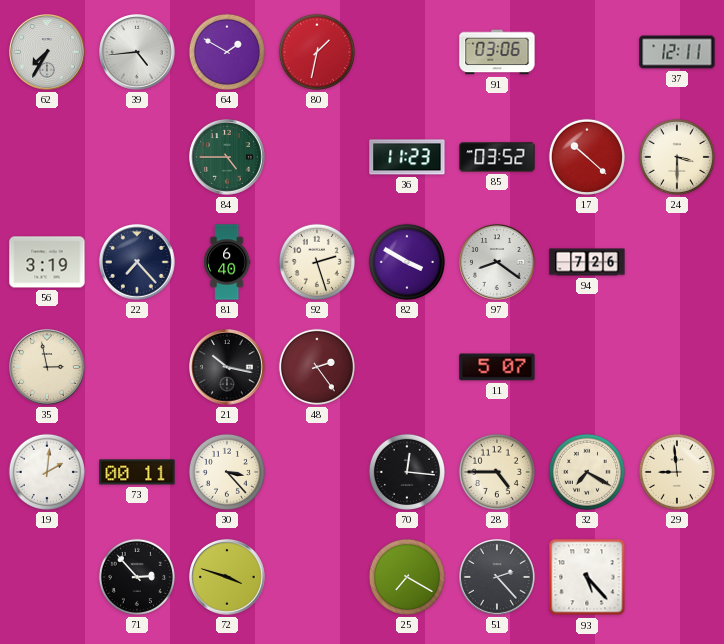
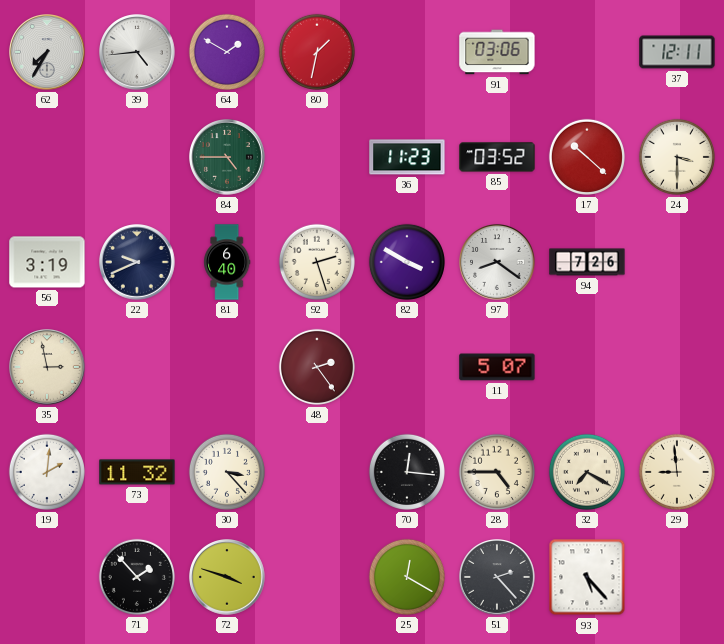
22: 7:23 -> 9:41 (137, 262)
21: 10:17 -> none (227, 367)
73: 00:11 -> 11:32 (137, 472)
71: 2:53 -> 1:53 (137, 577)
25: 7:20 -> 12:20 (407, 577)
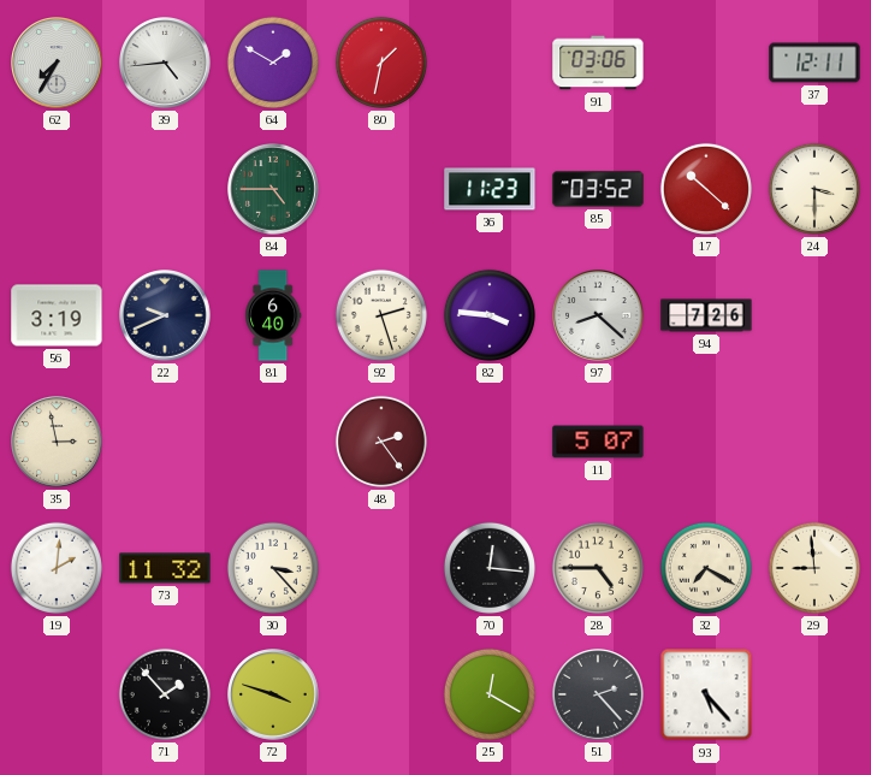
82: 3:50 -> 3:46 (490, 315)
97: 8:21 -> 8:22 (598, 315)
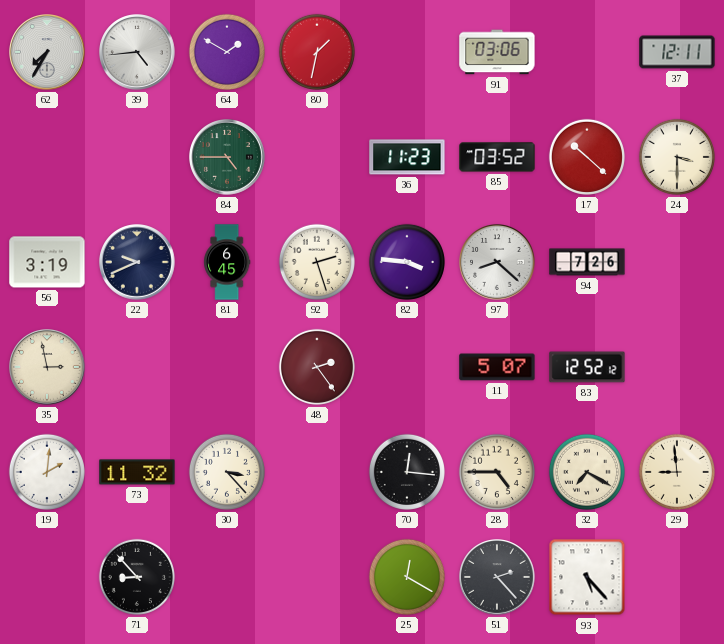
81: 6:40 -> 6:45 (227, 262)
83: none -> 12:52 (587, 367)
71: 1:53 -> 8:53 (137, 577)
72: 3:48 -> none (273, 694)
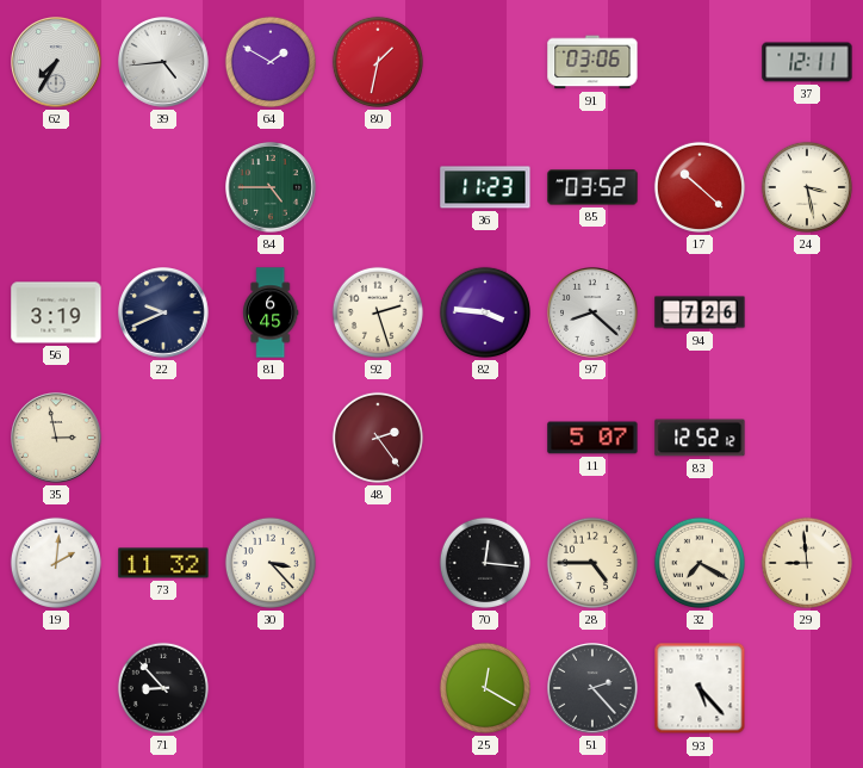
24: 3:30 -> 3:28 (807, 187)
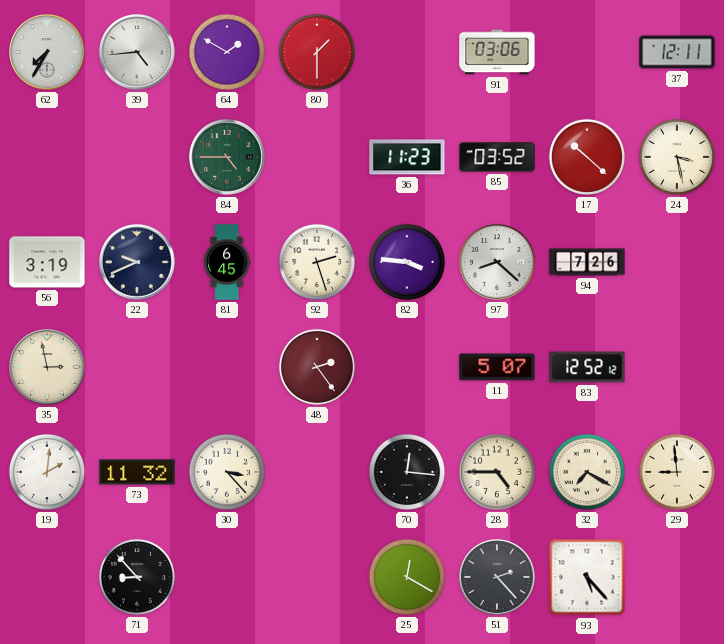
80: 1:32 -> 1:30 (317, 52)
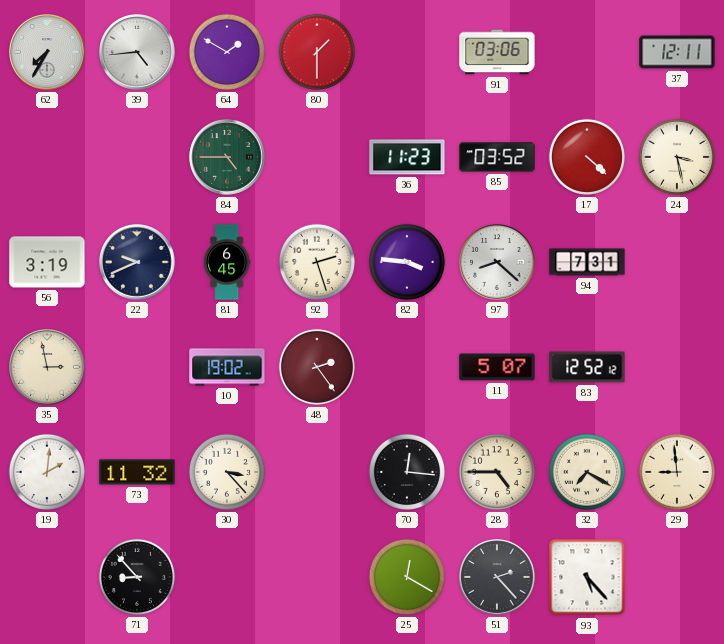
17: 10:22 -> 4:22 (587, 157)
94: 7:26 -> 7:31 (587, 262)
10: none -> 19:02 (227, 367)
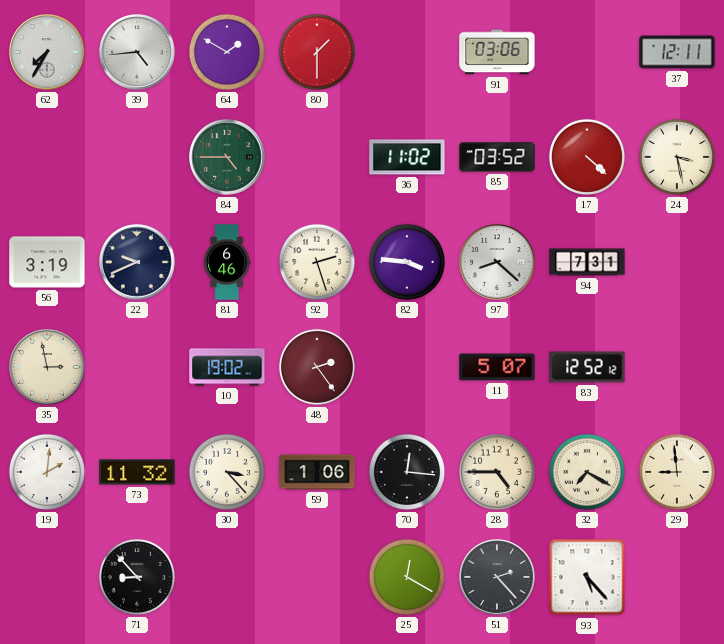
36: 11:23 -> 11:02 (407, 157)
81: 6:45 -> 6:46 (227, 262)
59: none -> 1:06 (317, 472)
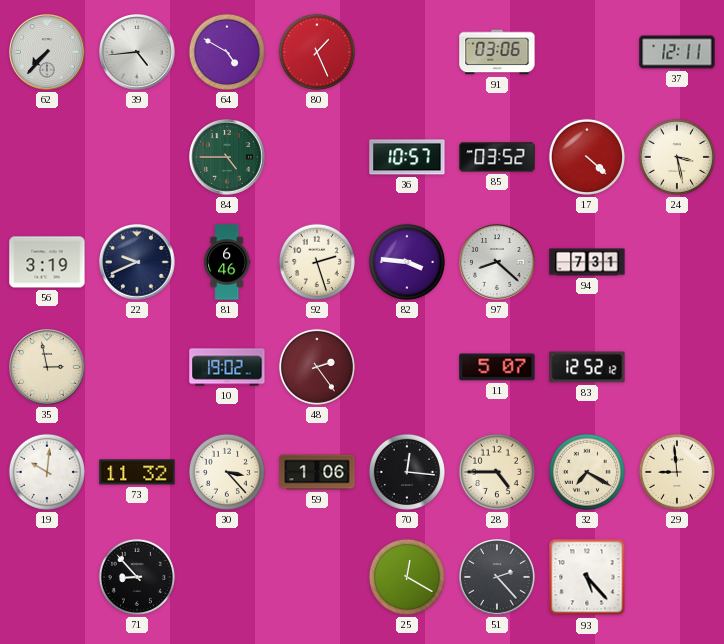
62: 7:35 -> 7:37 (47, 52)
64: 1:50 -> 4:50 (227, 52)
80: 1:30 -> 1:26 (317, 52)
36: 11:02 -> 10:57 (407, 157)
19: 2:01 -> 10:01 (47, 472)
